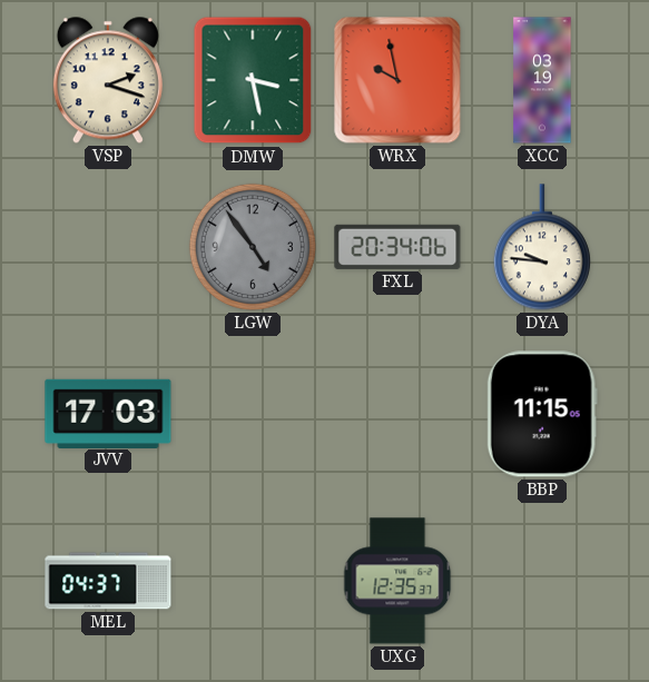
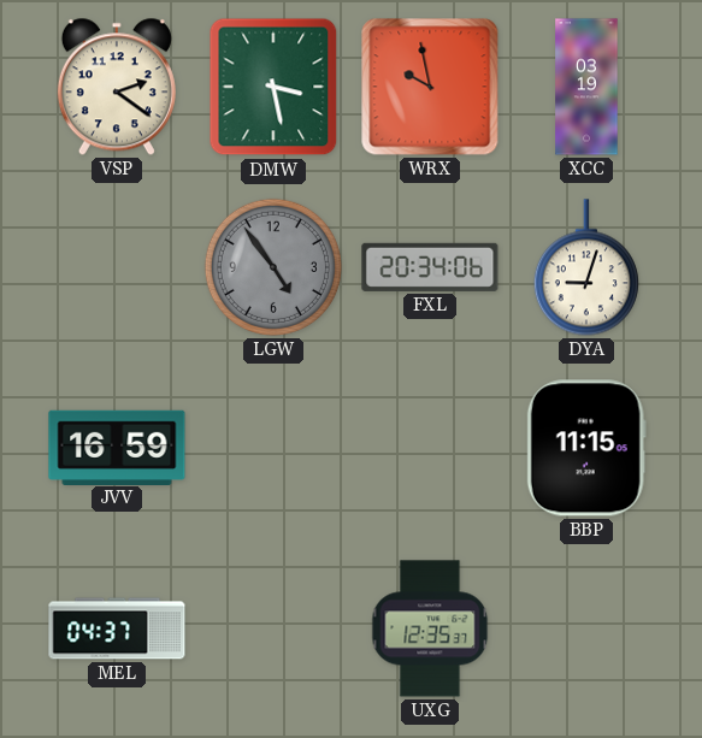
VSP: 2:18 -> 2:21 (117, 87)
DYA: 9:46 -> 9:03 (586, 267)
JVV: 17:03 -> 16:59 (117, 447)
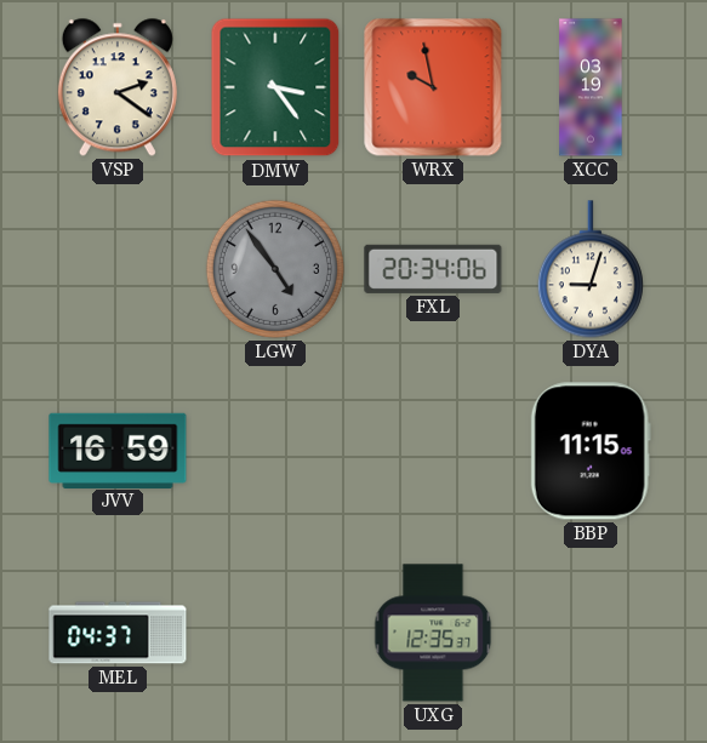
DMW: 3:28 -> 3:24 (275, 87)
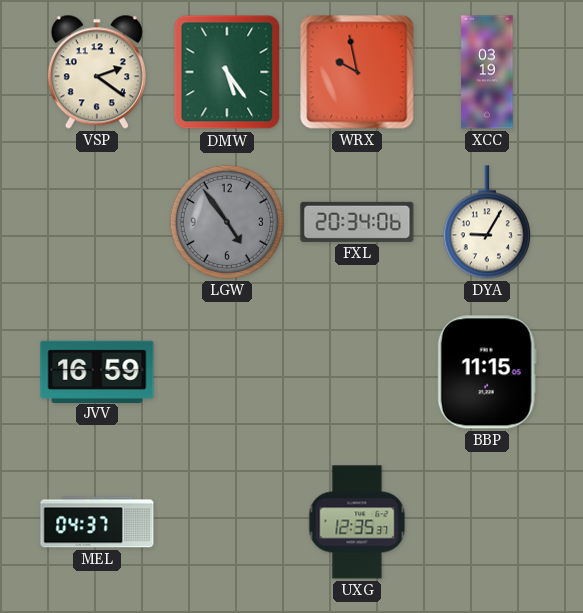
DMW: 3:24 -> 5:24 (227, 72)
DYA: 9:03 -> 9:05 (487, 222)
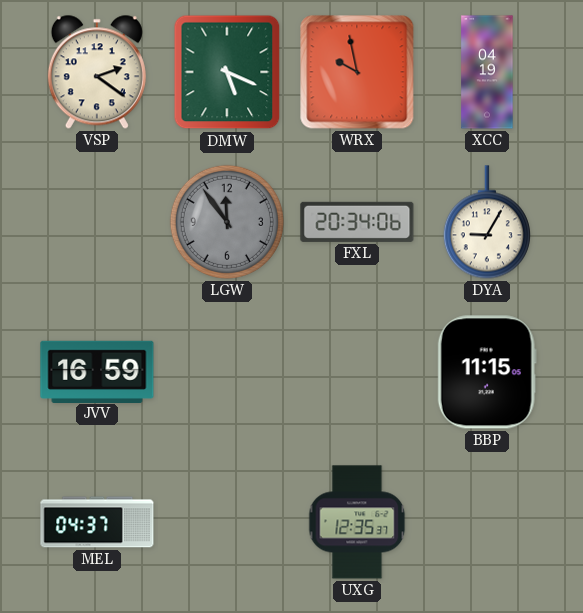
DMW: 5:24 -> 5:19 (227, 72)
XCC: 03:19 -> 04:19 (487, 72)
LGW: 4:54 -> 11:54 (227, 222)
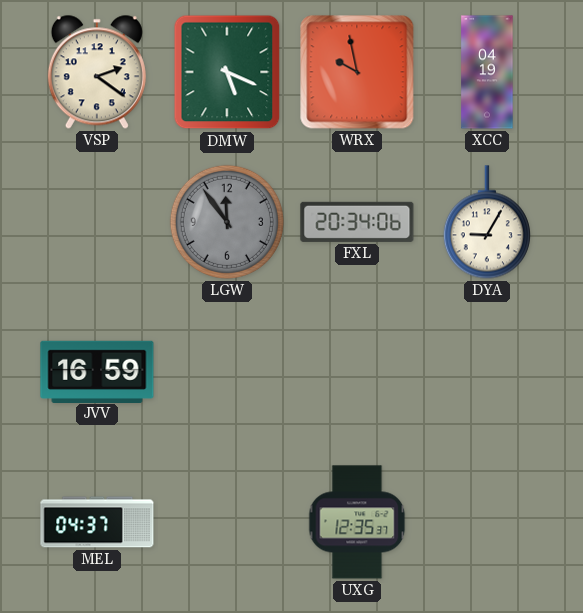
BBP: 11:15 -> none (487, 372)
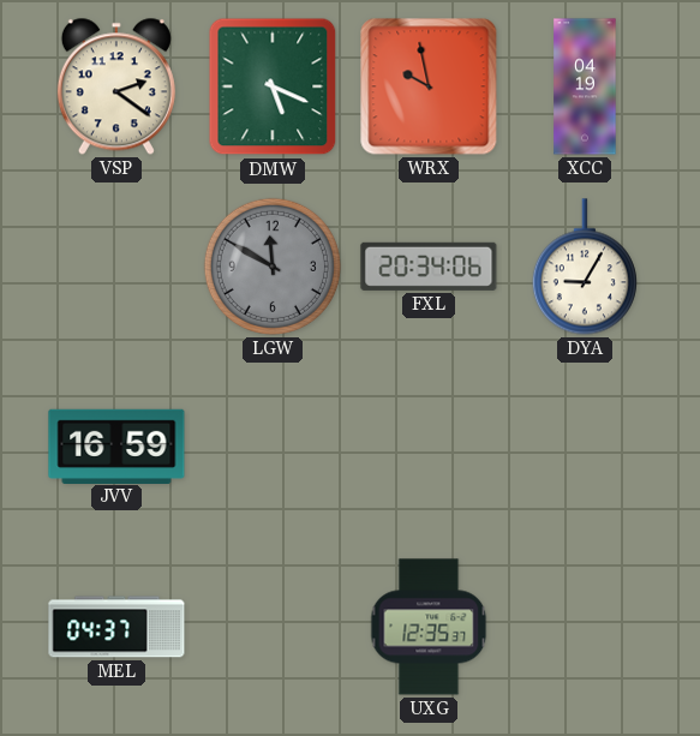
LGW: 11:54 -> 11:50 (273, 267)
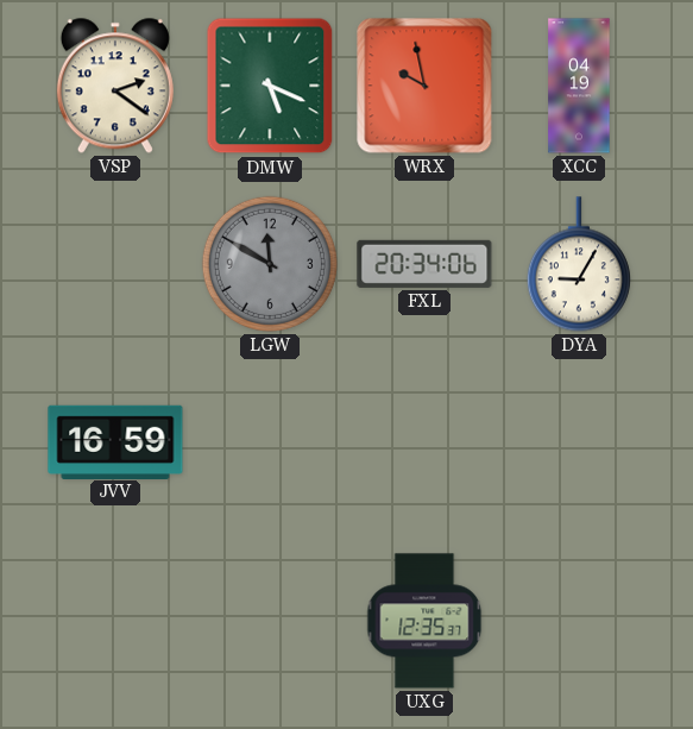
MEL: 04:37 -> none (116, 627)
